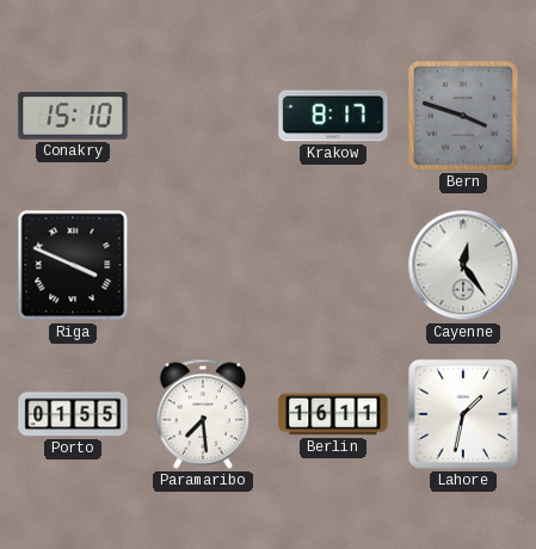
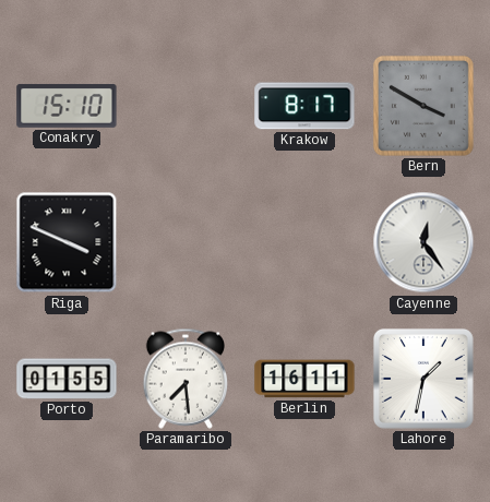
Bern: 3:48 -> 3:50 (423, 106)
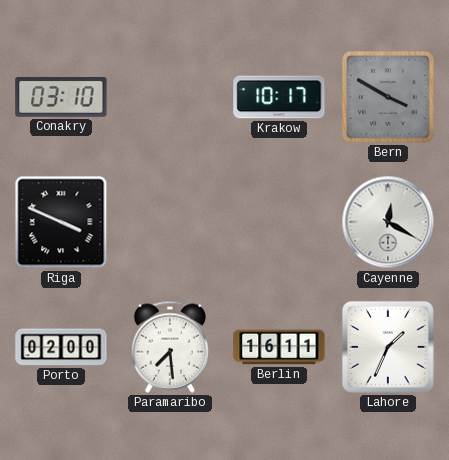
Conakry: 15:10 -> 03:10 (61, 97)
Krakow: 8:17 -> 10:17 (279, 97)
Cayenne: 12:24 -> 12:20 (388, 222)
Porto: 01:55 -> 02:00 (61, 347)
Lahore: 1:32 -> 1:34 (388, 347)
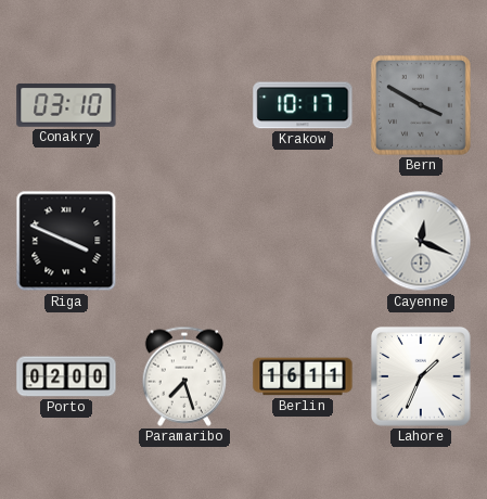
Cayenne: 12:20 -> 12:19 (421, 241)
Paramaribo: 7:29 -> 7:27 (183, 376)
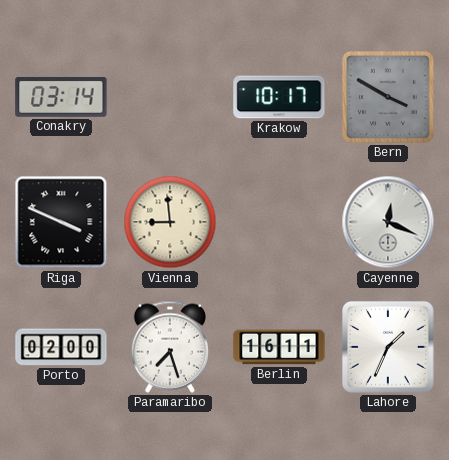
Conakry: 03:10 -> 03:14 (61, 97)
Vienna: none -> 8:59 (170, 222)
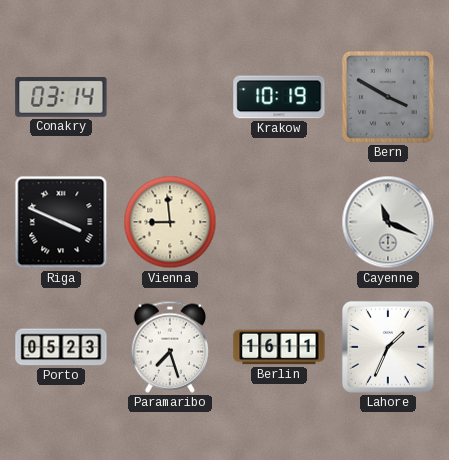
Krakow: 10:17 -> 10:19 (279, 97)
Cayenne: 12:19 -> 11:19 (388, 222)
Porto: 02:00 -> 05:23 (61, 347)
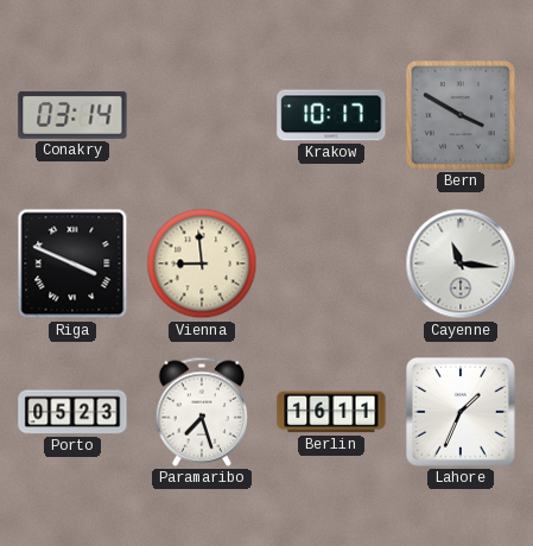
Krakow: 10:19 -> 10:17 (331, 115)
Cayenne: 11:19 -> 11:16 (461, 264)
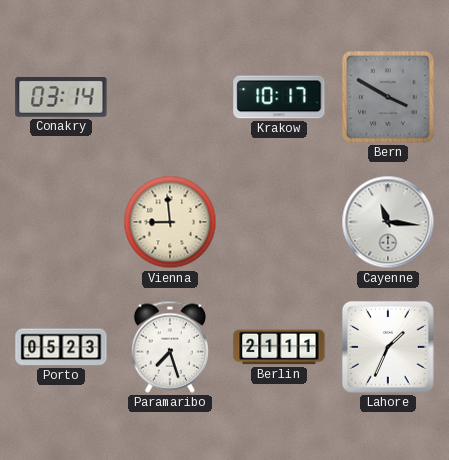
Riga: 3:49 -> none (72, 264)
Berlin: 16:11 -> 21:11 (279, 347)
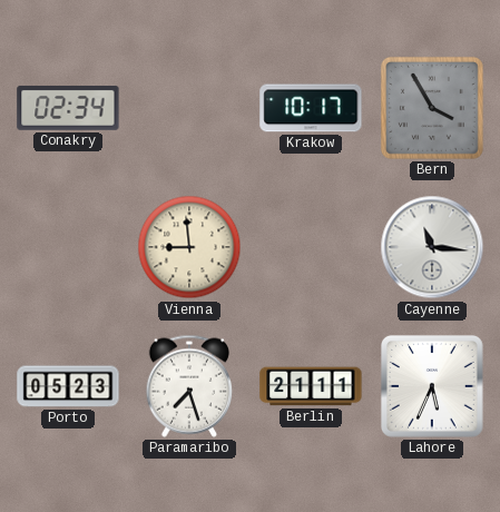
Conakry: 03:14 -> 02:34 (68, 108)
Bern: 3:50 -> 3:55 (432, 108)
Lahore: 1:34 -> 5:34 (432, 386)
